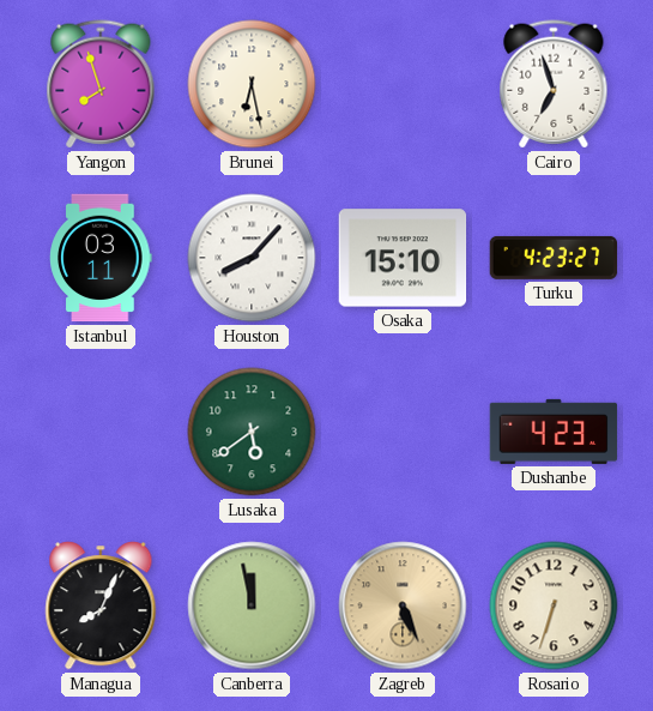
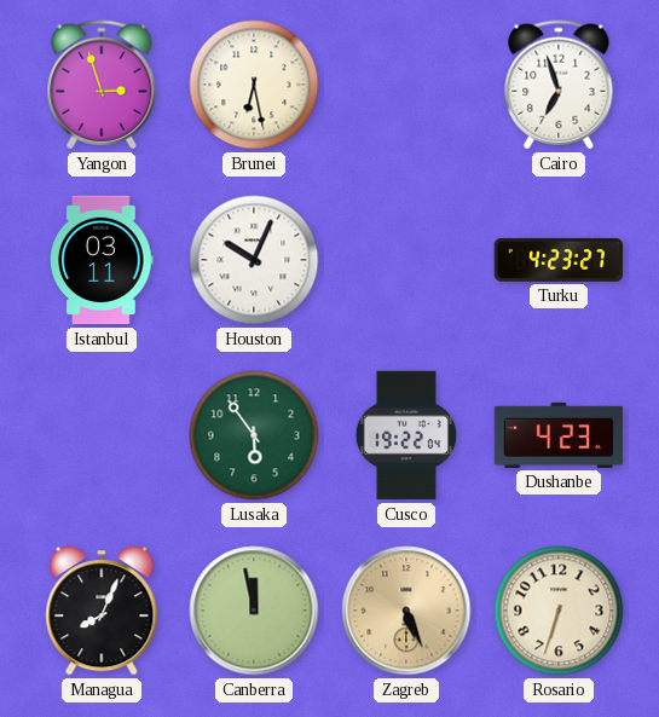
Yangon: 7:57 -> 2:57 (102, 85)
Houston: 8:07 -> 10:04 (254, 260)
Osaka: 15:10 -> none (403, 258)
Lusaka: 5:39 -> 5:54 (254, 435)
Cusco: none -> 19:22 (406, 435)
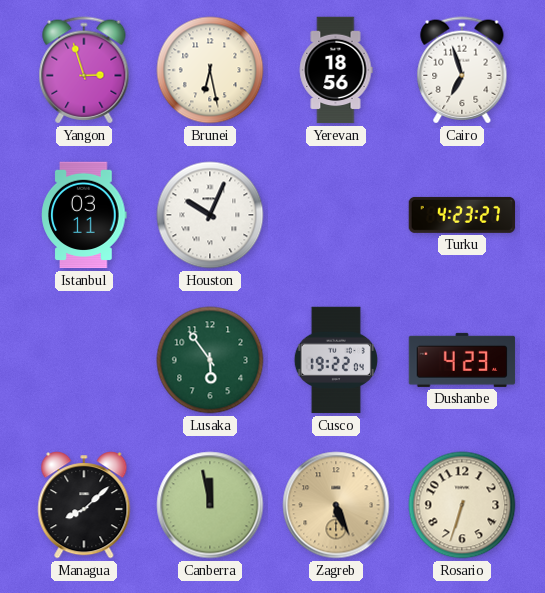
Yerevan: none -> 18:56 (336, 70)
Managua: 8:04 -> 8:08 (84, 505)
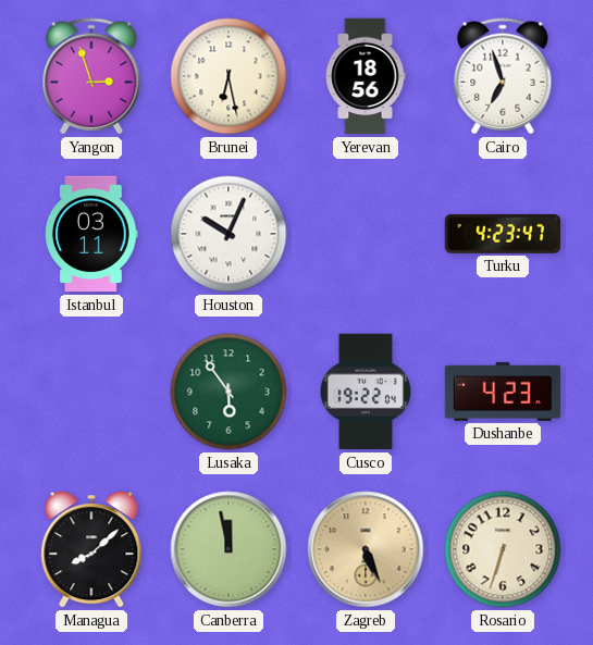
Turku: 4:23:27 -> 4:23:47 (503, 234)
